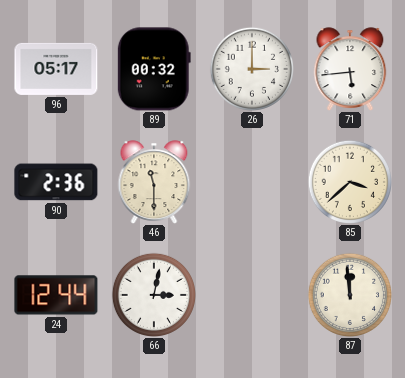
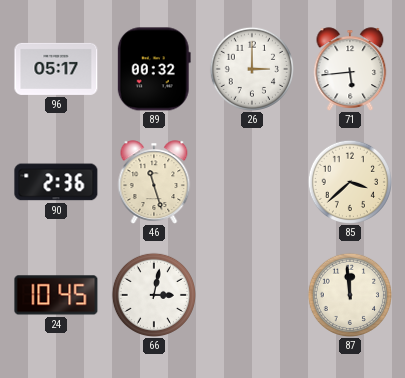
46: 11:30 -> 11:27 (154, 182)
24: 12:44 -> 10:45 (56, 295)
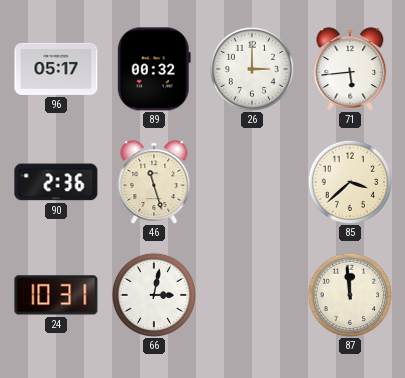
24: 10:45 -> 10:31 (56, 295)
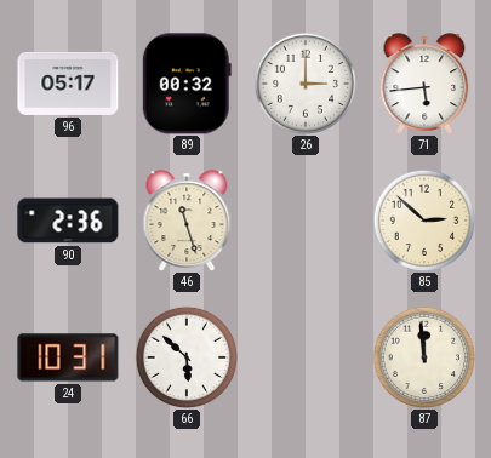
85: 3:38 -> 2:52 (423, 219)
66: 3:02 -> 5:52 (185, 356)
